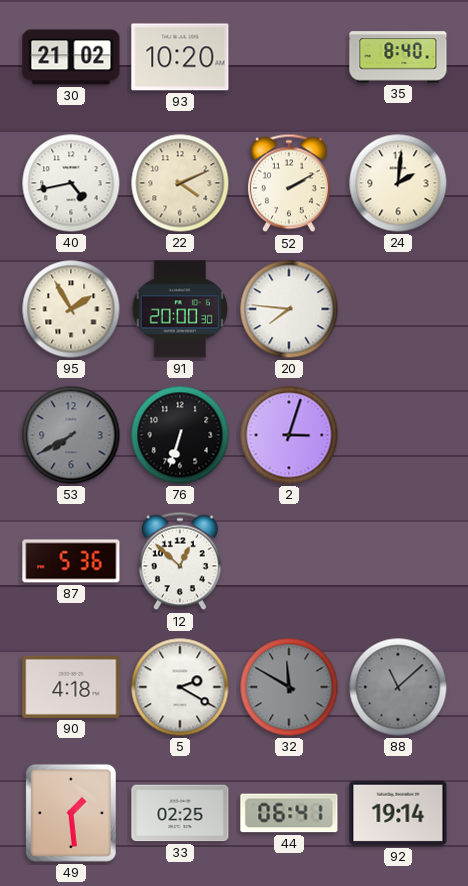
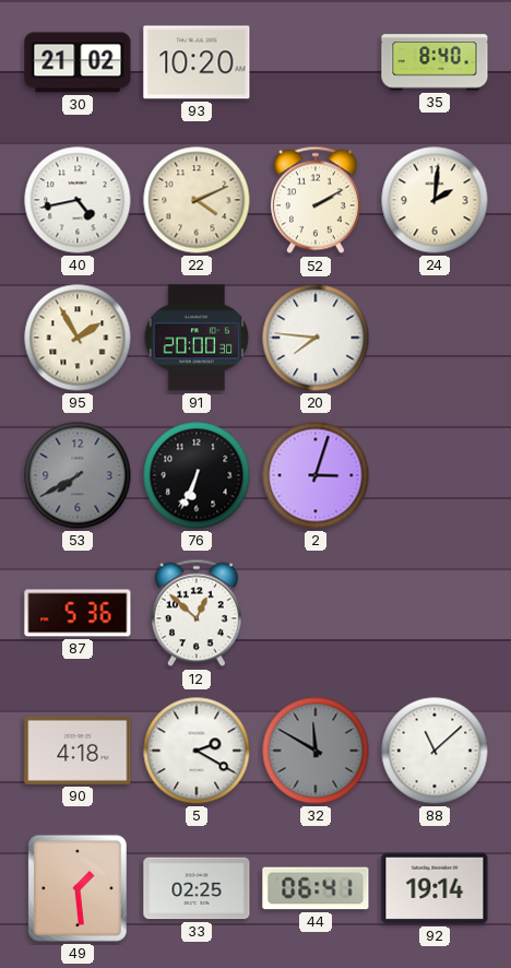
76: 6:33 -> 6:34 (197, 475)
88 dial: grey -> white (435, 751)
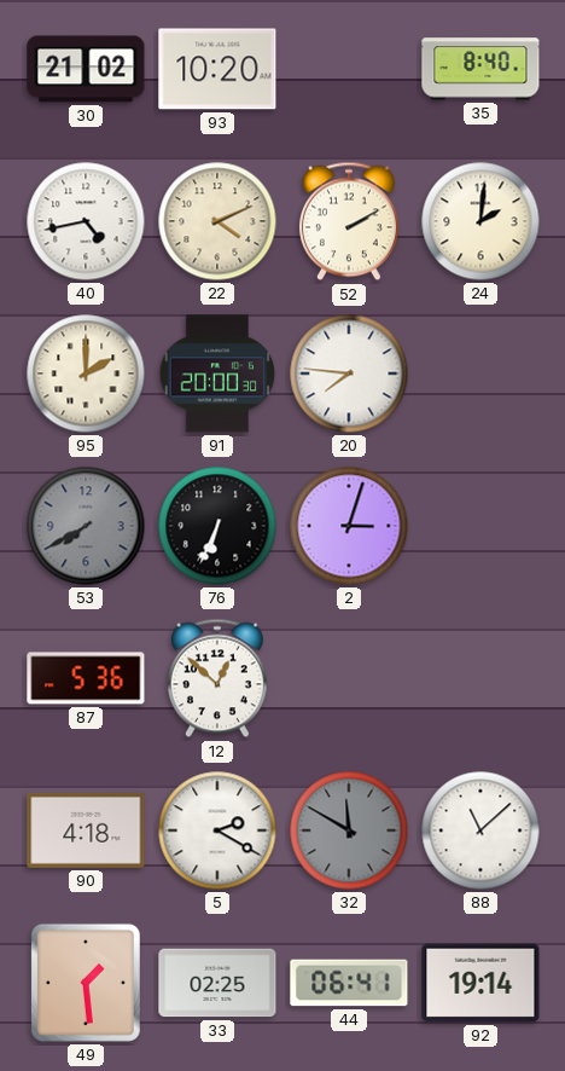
95: 1:55 -> 2:00 (86, 374)
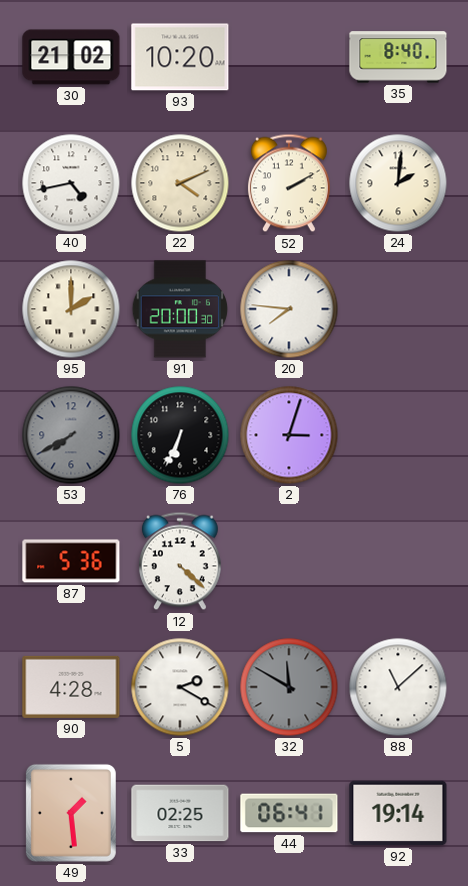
12: 12:52 -> 4:22 (180, 561)
90: 4:18 -> 4:28 (71, 687)
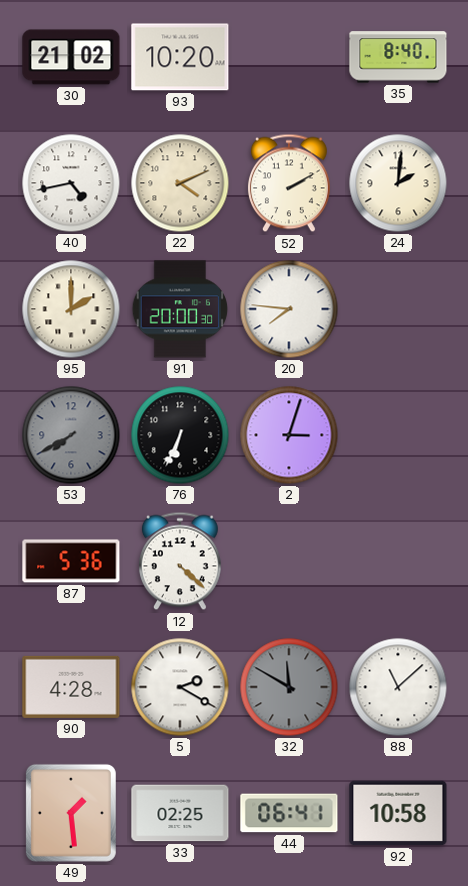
92: 19:14 -> 10:58 (398, 813)
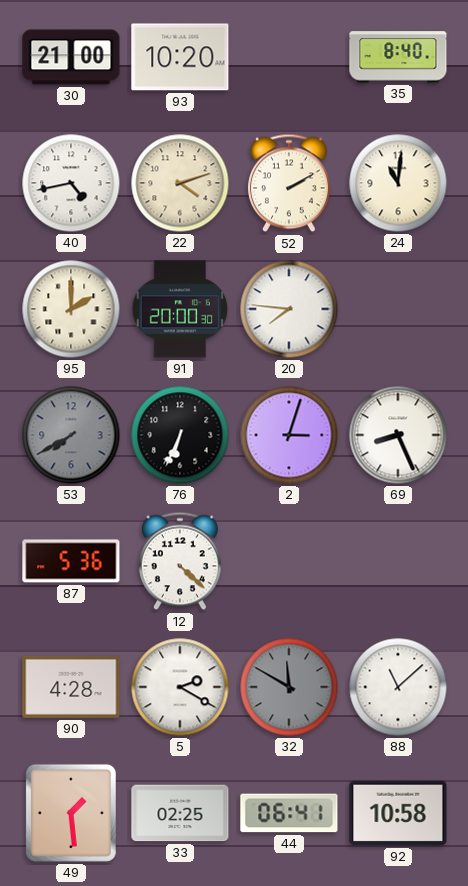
30: 21:02 -> 21:00 (71, 57)
22: 4:11 -> 4:12 (180, 183)
24: 2:01 -> 11:01 (398, 183)
69: none -> 8:26 (398, 435)
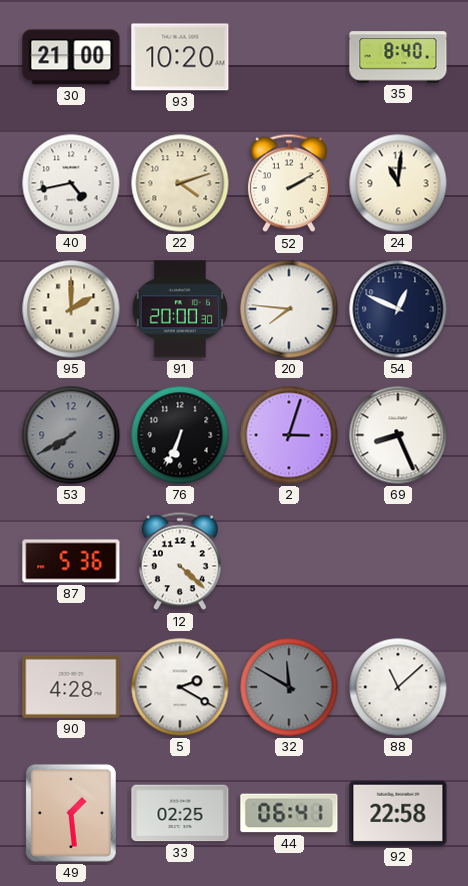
54: none -> 12:49 (398, 309)
92: 10:58 -> 22:58 (398, 813)
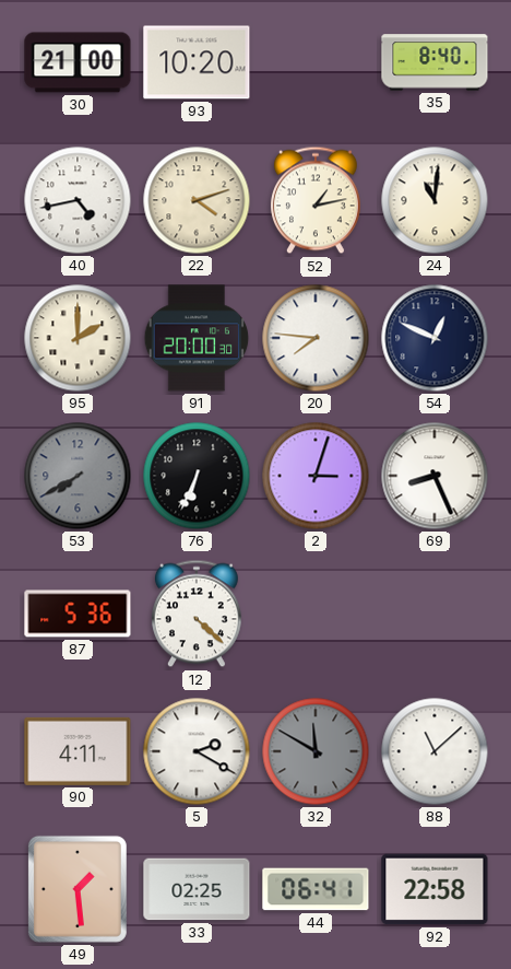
52: 2:10 -> 1:13 (316, 200)
90: 4:28 -> 4:11 (78, 751)
